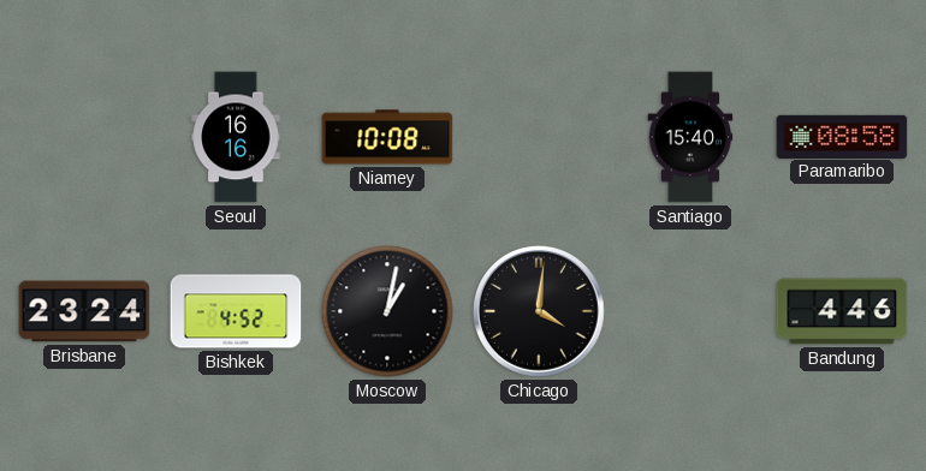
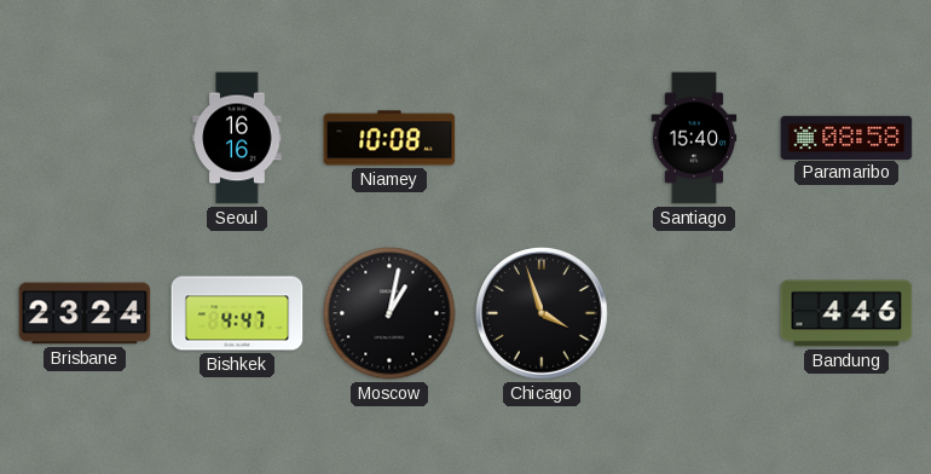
Bishkek: 4:52 -> 4:47 (237, 313)
Chicago: 4:01 -> 3:57 (543, 314)
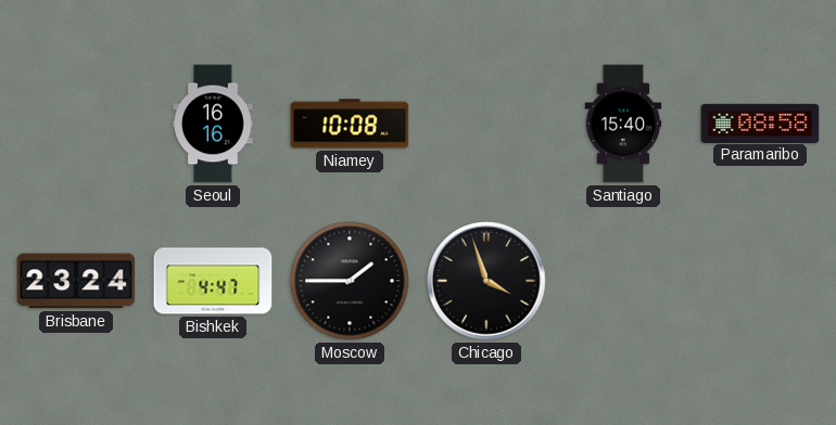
Moscow: 1:02 -> 1:45 (350, 281)
Bandung: 4:46 -> none (846, 313)
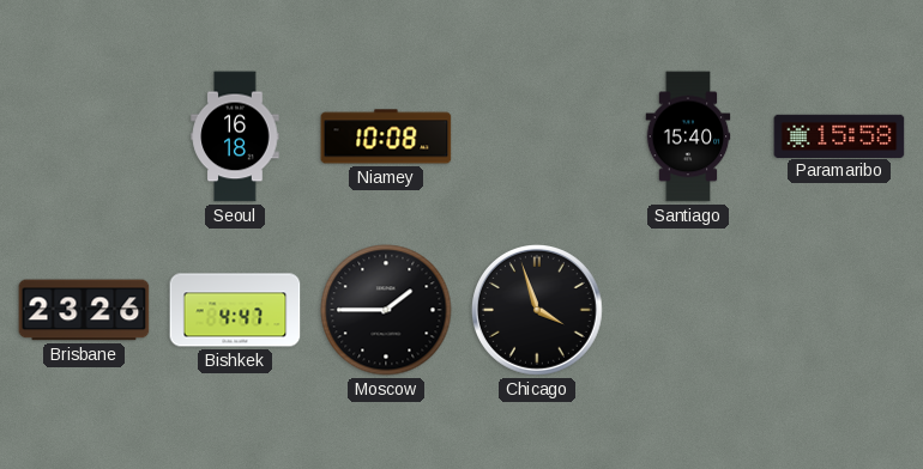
Seoul: 16:16 -> 16:18 (235, 136)
Paramaribo: 08:58 -> 15:58 (839, 135)
Brisbane: 23:24 -> 23:26 (84, 310)
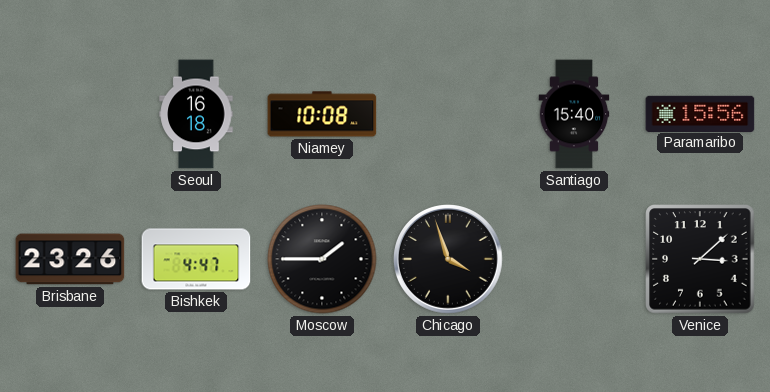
Paramaribo: 15:58 -> 15:56 (700, 113)
Venice: none -> 3:08 (700, 259)
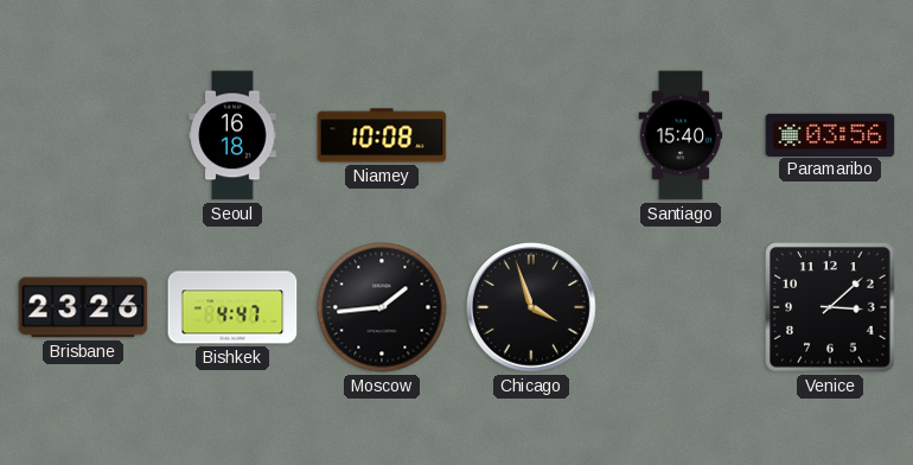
Paramaribo: 15:56 -> 03:56 (830, 134)
Moscow: 1:45 -> 1:44 (382, 307)
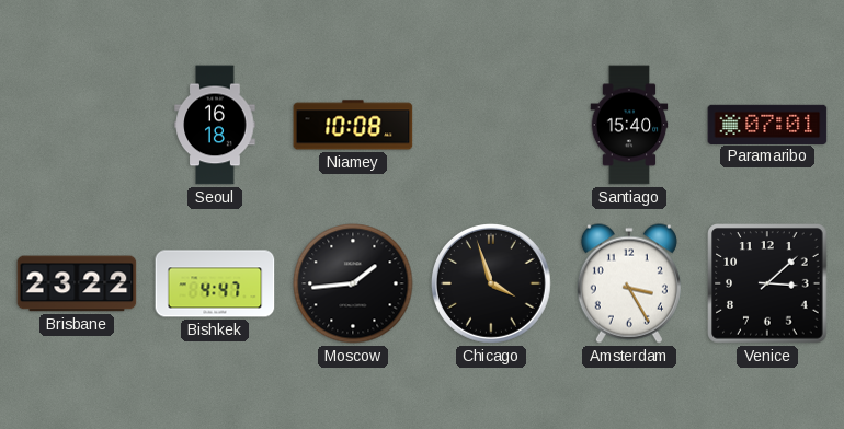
Paramaribo: 03:56 -> 07:01 (767, 124)
Brisbane: 23:26 -> 23:22 (77, 283)
Amsterdam: none -> 3:25 (629, 283)
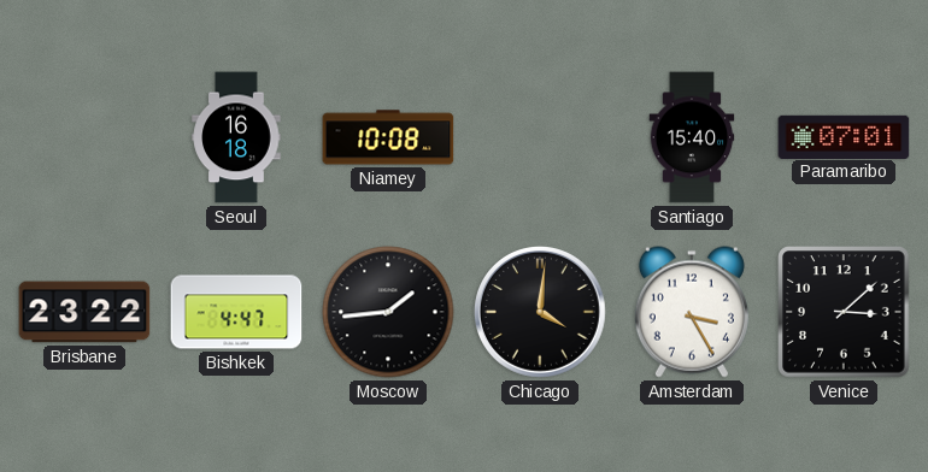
Chicago: 3:57 -> 4:01 (541, 313)
